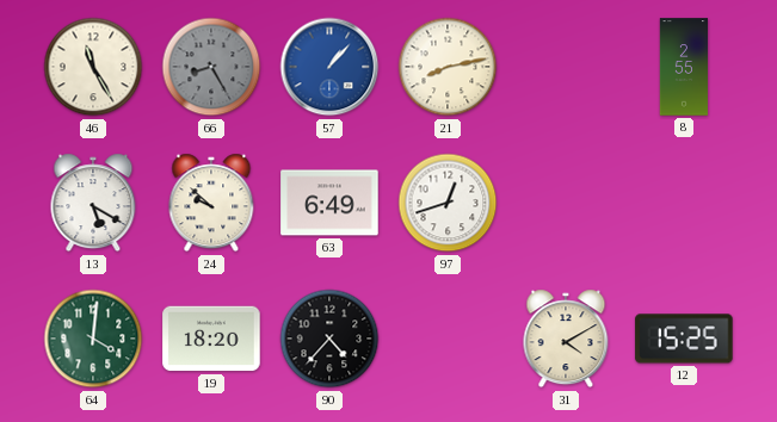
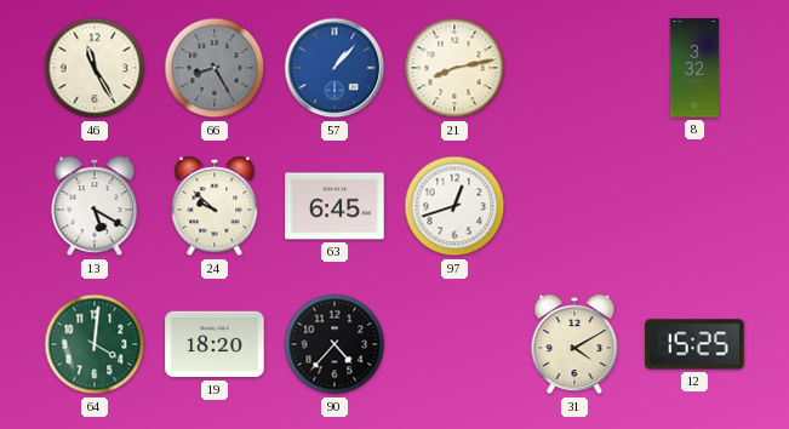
8: 2:55 -> 3:32 (693, 68)
63: 6:49 -> 6:45 (335, 206)
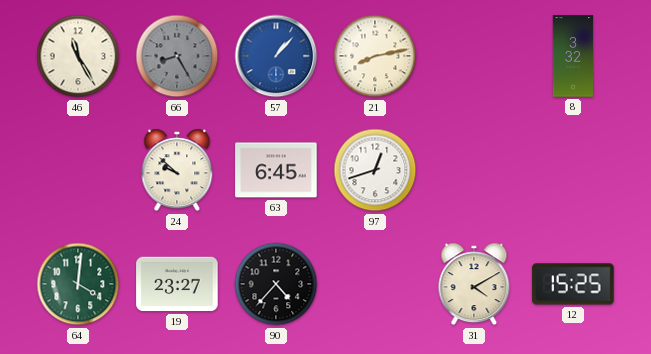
13: 5:20 -> none (95, 206)
19: 18:20 -> 23:27 (177, 284)
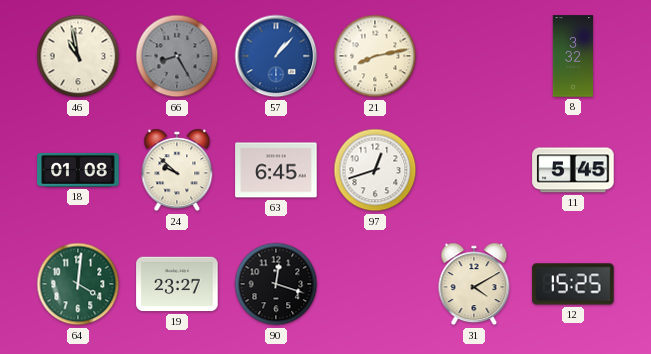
46: 11:25 -> 10:58 (78, 56)
18: none -> 01:08 (78, 170)
11: none -> 5:45 (573, 170)
90: 4:37 -> 12:18 (276, 284)
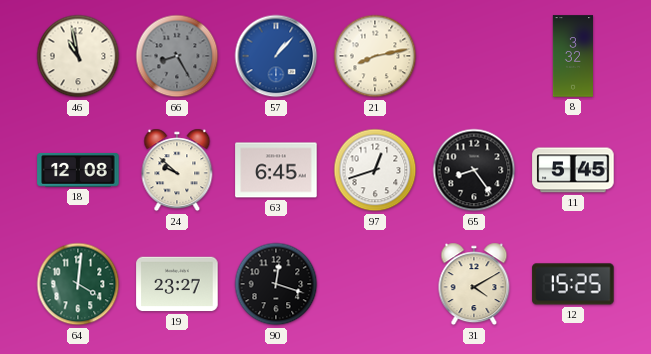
18: 01:08 -> 12:08 (78, 170)
65: none -> 8:24 (474, 170)
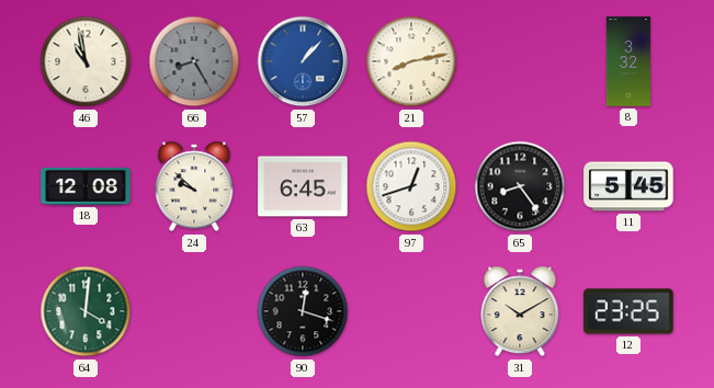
19: 23:27 -> none (177, 284)
31: 4:10 -> 10:10 (520, 311)
12: 15:25 -> 23:25 (628, 311)
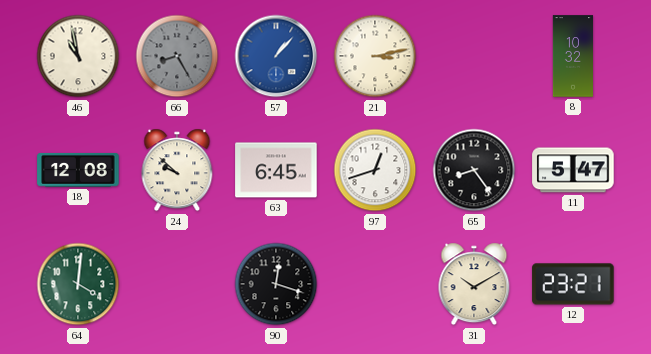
21: 8:13 -> 3:13 (375, 56)
8: 3:32 -> 10:32 (572, 56)
11: 5:45 -> 5:47 (573, 170)
12: 23:25 -> 23:21 (573, 284)
